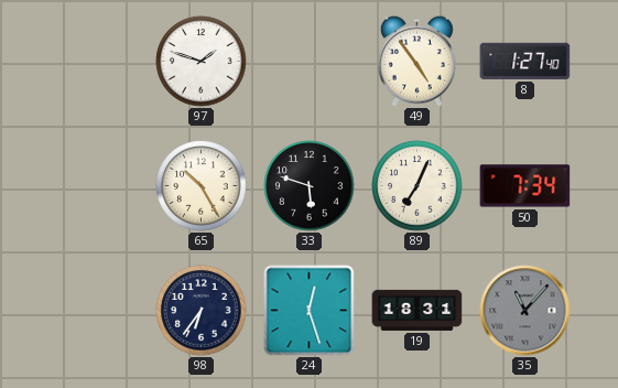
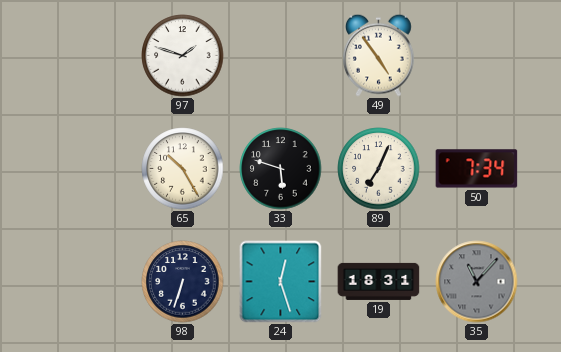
8: 1:27 -> none (525, 61)
98: 6:36 -> 6:33 (183, 282)
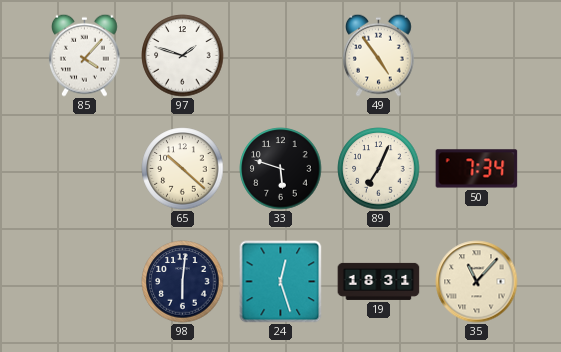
85: none -> 4:07 (84, 55)
65: 10:25 -> 10:22 (183, 169)
98: 6:33 -> 6:01 (183, 282)
35 dial: grey -> cream (477, 282)
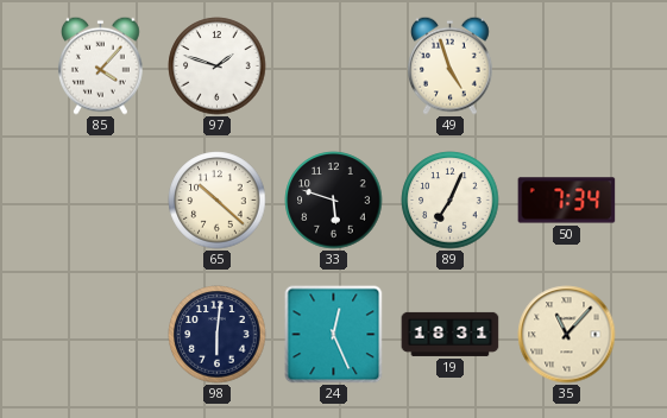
49: 4:54 -> 4:57 (449, 65)
24: 12:27 -> 12:26 (334, 335)
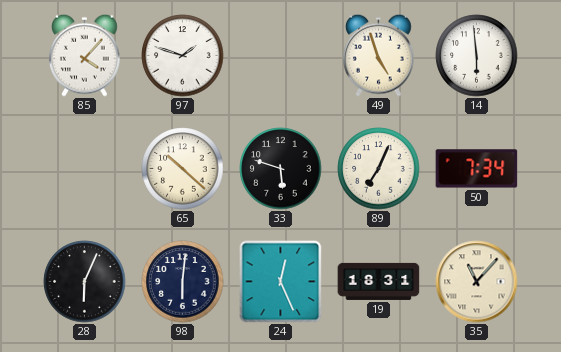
14: none -> 5:59 (477, 56)
28: none -> 6:04 (85, 282)
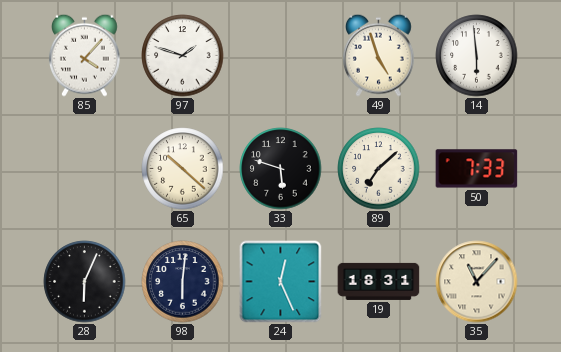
89: 7:04 -> 7:08 (379, 169)
50: 7:34 -> 7:33 (477, 169)
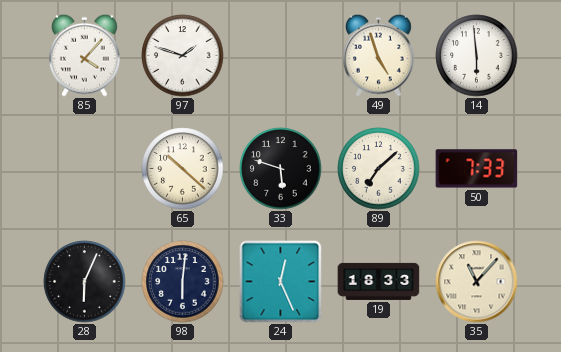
19: 18:31 -> 18:33 (379, 281)
